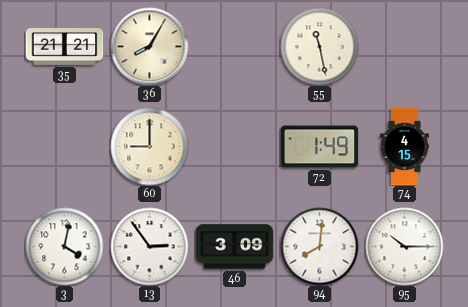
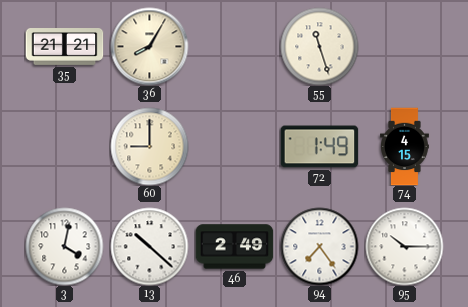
55: 11:28 -> 11:27 (319, 46)
13: 2:54 -> 10:22 (149, 246)
46: 3:09 -> 2:49 (234, 247)
94: 8:01 -> 7:24 (319, 246)
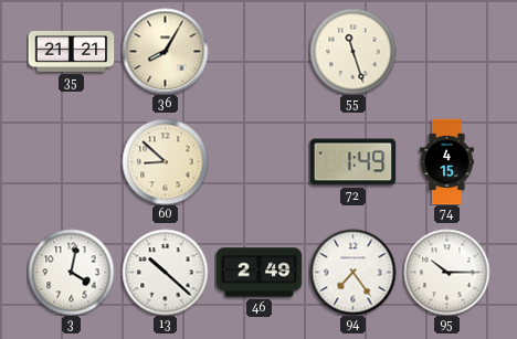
60: 9:00 -> 8:52 (165, 161)
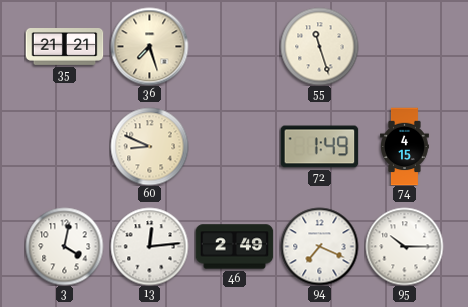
36: 8:05 -> 7:27 (149, 46)
60: 8:52 -> 8:49 (149, 146)
13: 10:22 -> 12:14 (149, 246)
94: 7:24 -> 7:19 (319, 246)
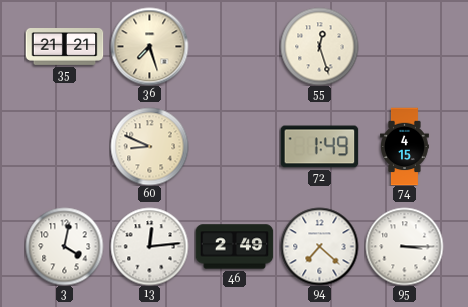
55: 11:27 -> 12:27 (319, 46)
94: 7:19 -> 7:22 (319, 246)
95: 10:15 -> 3:15 (404, 246)
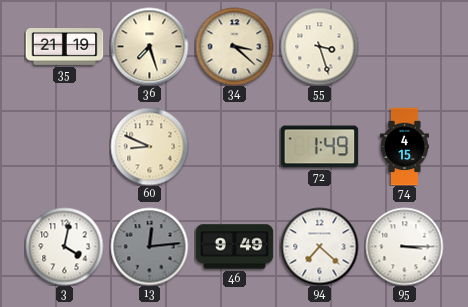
35: 21:21 -> 21:19 (64, 47)
34: none -> 3:22 (234, 46)
55: 12:27 -> 3:27 (319, 46)
13 dial: white -> grey (149, 246)
46: 2:49 -> 9:49 (234, 247)
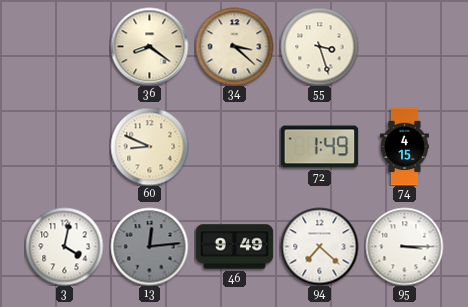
35: 21:19 -> none (64, 47)
36: 7:27 -> 8:21 (149, 46)
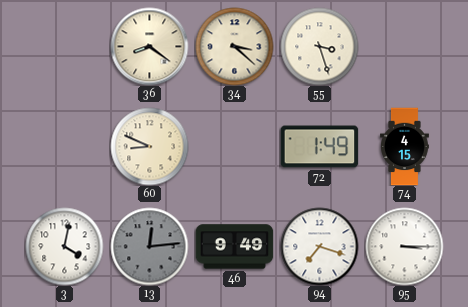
94: 7:22 -> 7:18 (319, 246)
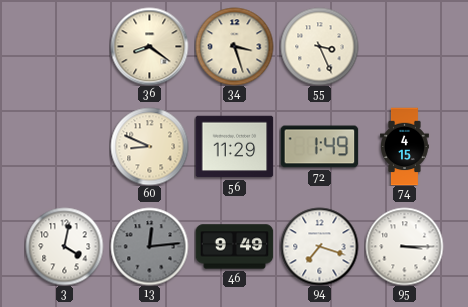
34: 3:22 -> 3:27 (234, 46)
55: 3:27 -> 3:26 (319, 46)
56: none -> 11:29 (234, 147)
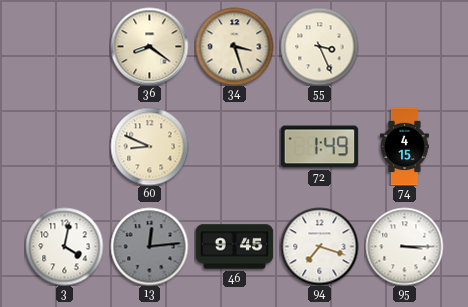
56: 11:29 -> none (234, 147)
46: 9:49 -> 9:45 (234, 247)
